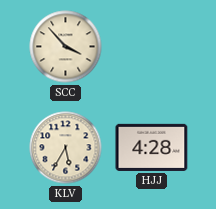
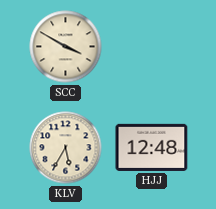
SCC: 3:53 -> 3:50 (66, 47)
HJJ: 4:28 -> 12:48 (152, 147)
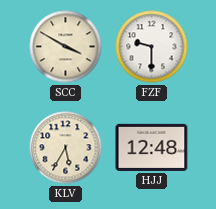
FZF: none -> 9:30 (152, 47)
